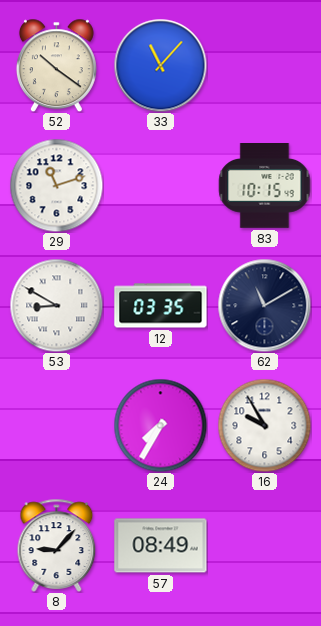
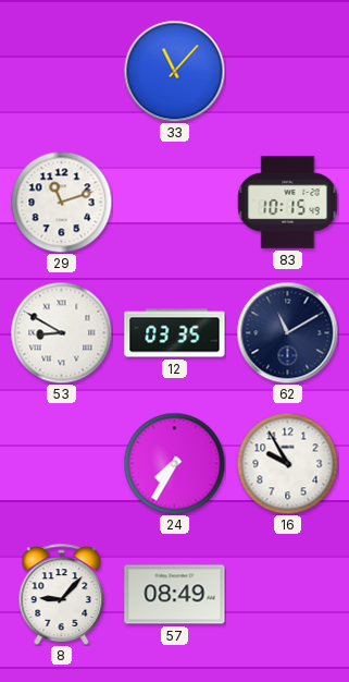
52: 10:21 -> none (56, 65)
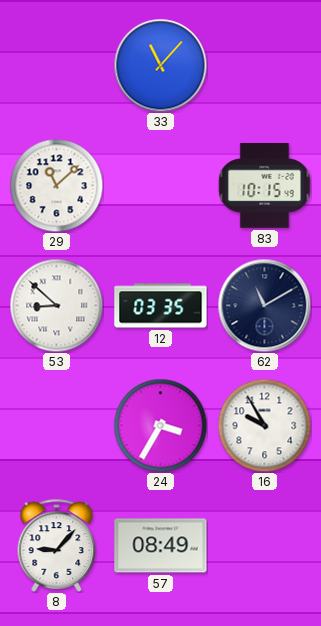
29: 11:12 -> 11:08 (56, 185)
53: 8:50 -> 8:52 (56, 305)
24: 7:35 -> 3:35 (160, 425)
